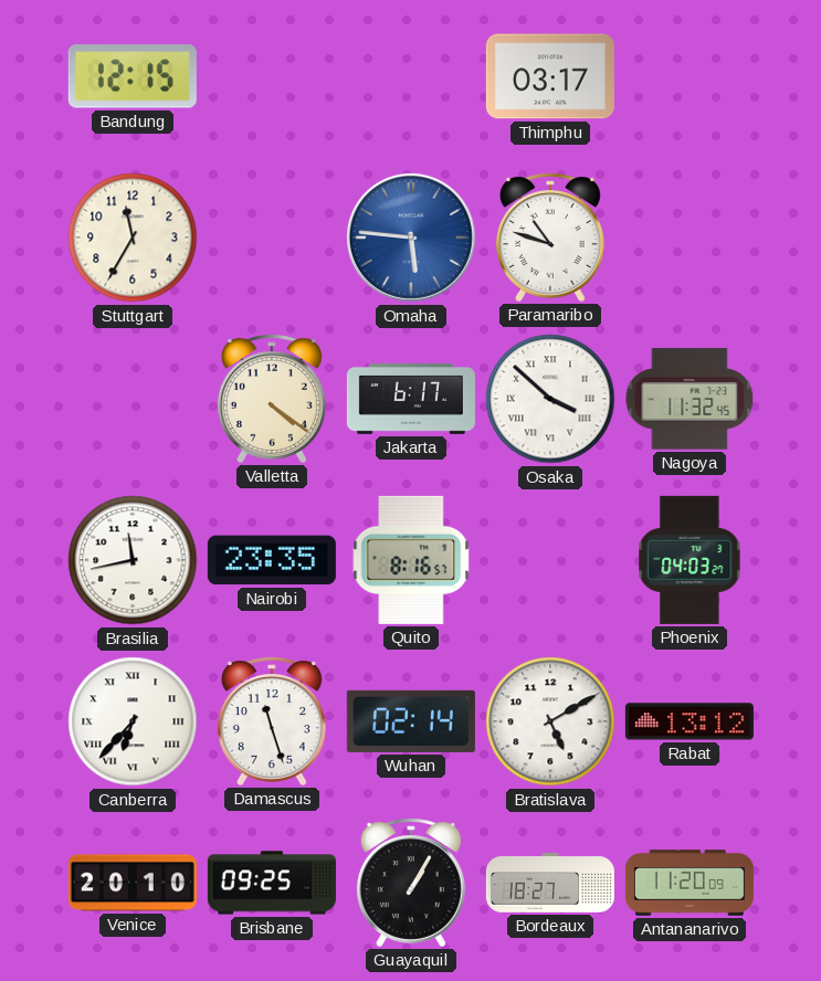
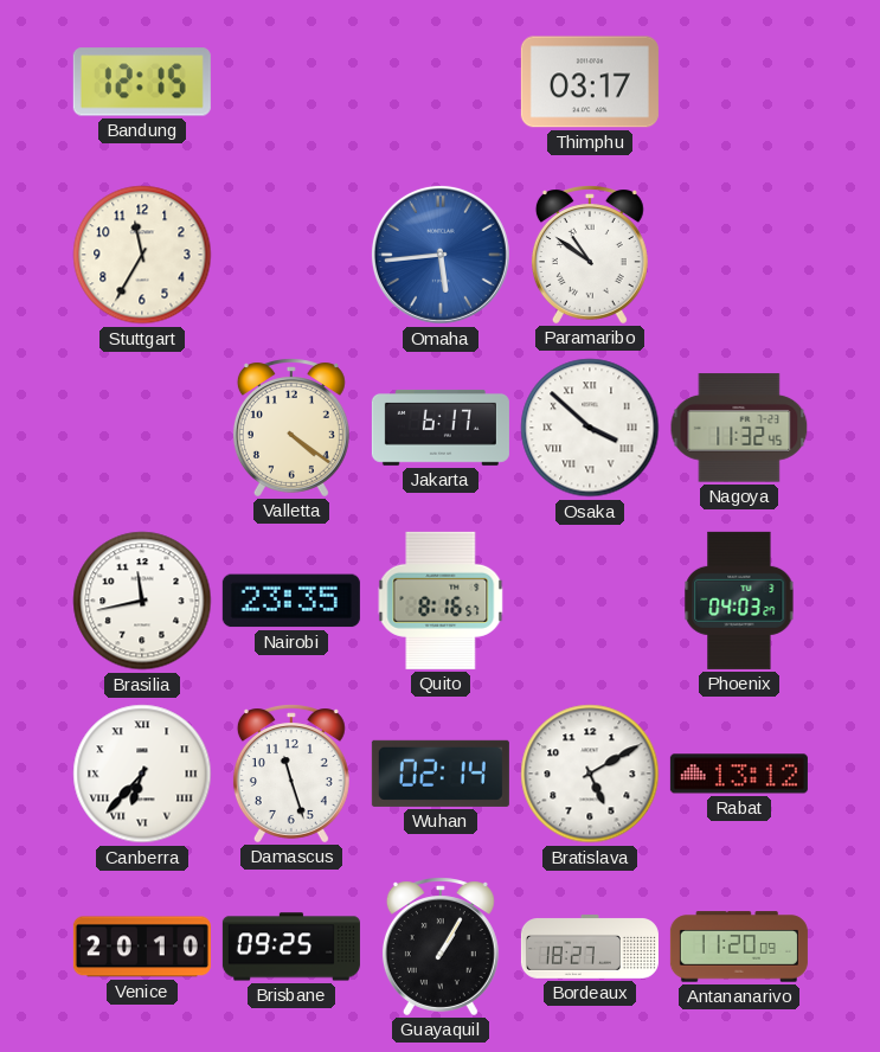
Omaha: 5:46 -> 5:44 (441, 255)
Paramaribo: 10:48 -> 10:51 (590, 255)
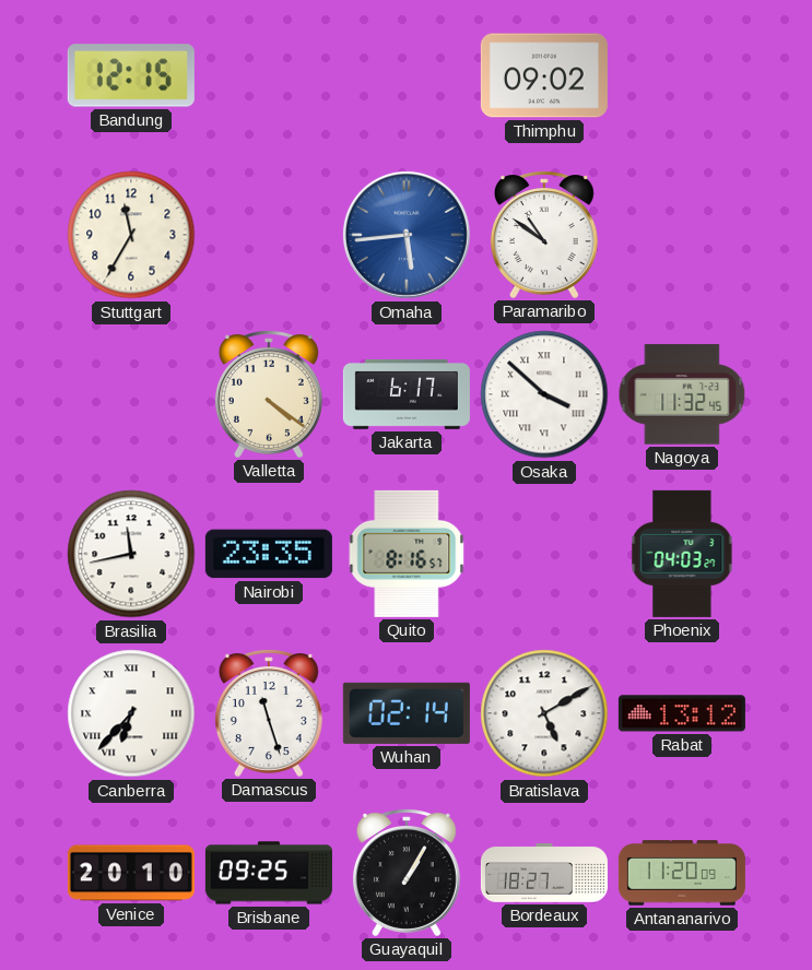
Thimphu: 03:17 -> 09:02 (544, 75)
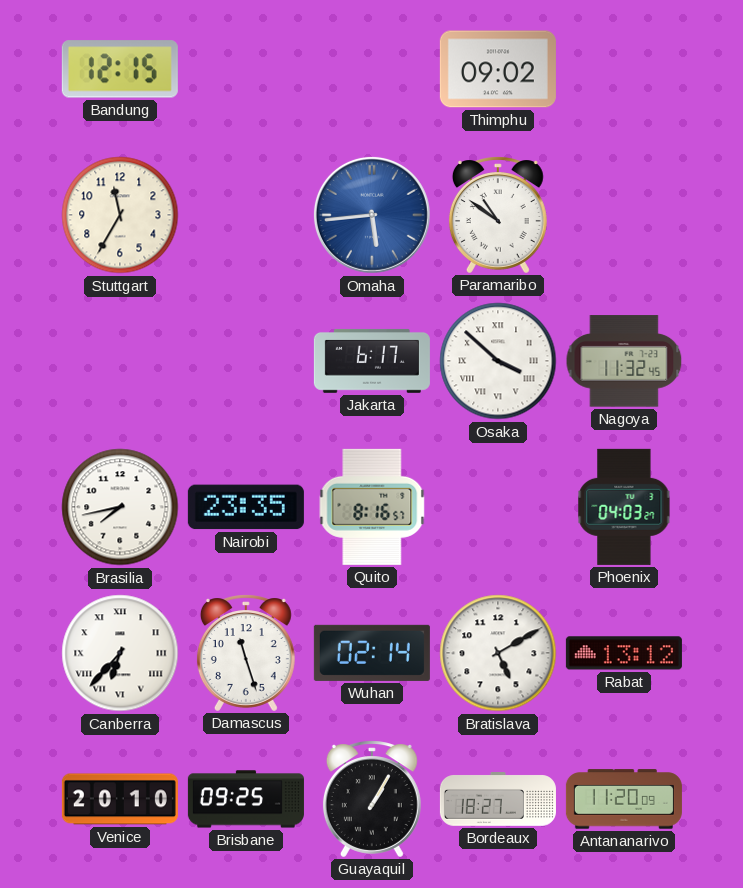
Valletta: 4:21 -> none (269, 394)
Brasilia: 11:43 -> 7:43 (120, 507)
